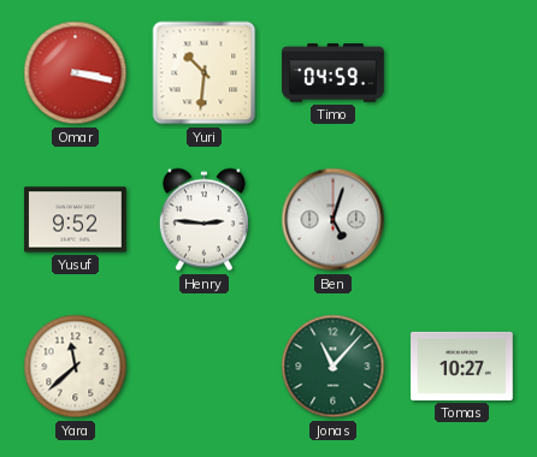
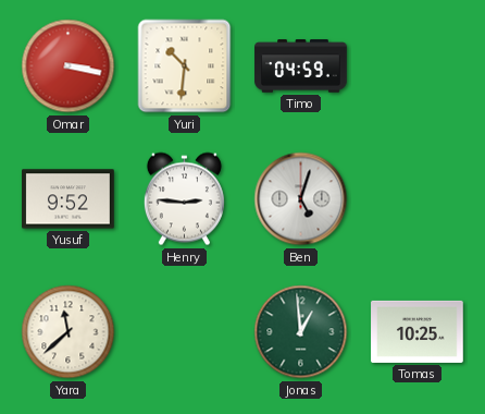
Jonas: 11:07 -> 12:59 (301, 332)
Tomas: 10:27 -> 10:25 (418, 331)
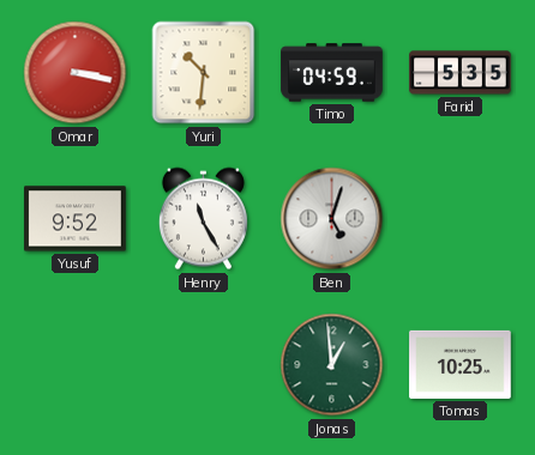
Farid: none -> 5:35 (461, 73)
Henry: 2:46 -> 11:25 (203, 219)
Yara: 11:38 -> none (69, 332)
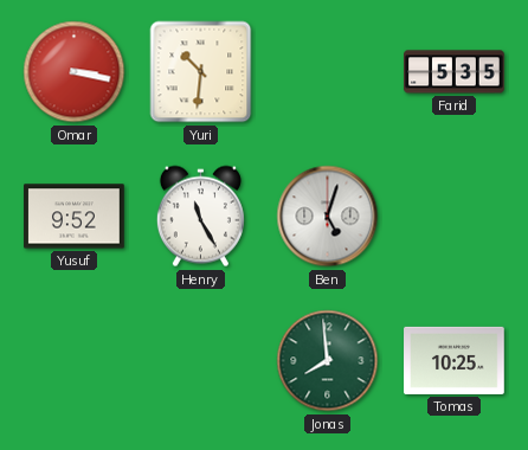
Timo: 04:59 -> none (332, 73)
Jonas: 12:59 -> 7:59 (328, 361)
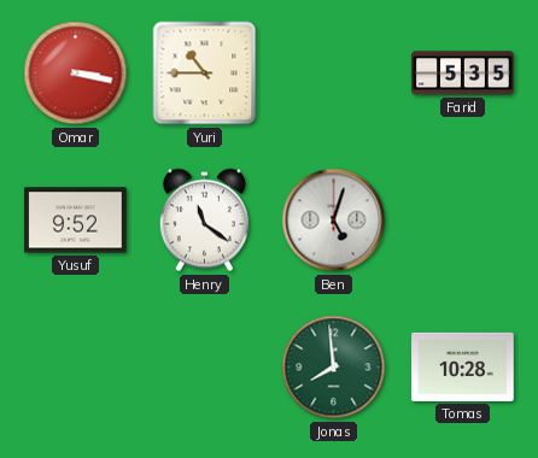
Yuri: 10:31 -> 10:45 (205, 74)
Henry: 11:25 -> 11:21 (204, 221)
Tomas: 10:25 -> 10:28 (463, 366)
